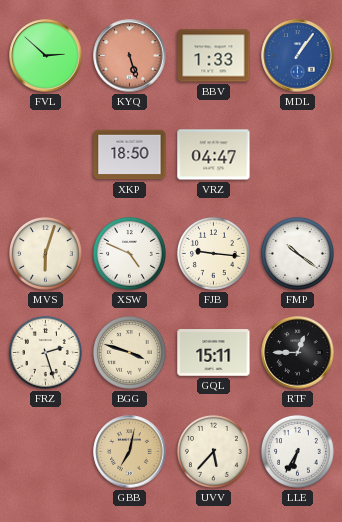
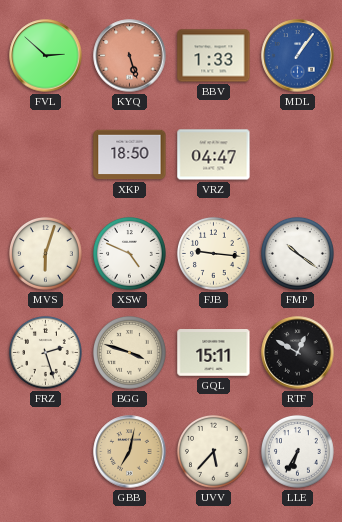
RTF: 12:45 -> 12:50 (298, 353)
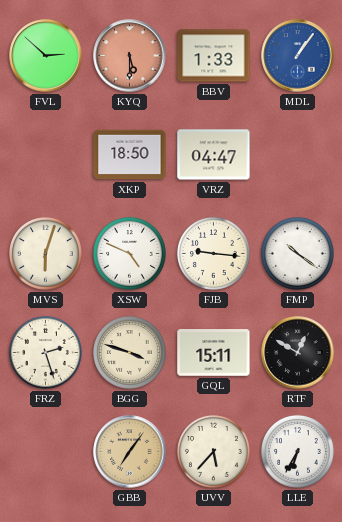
KYQ: 5:27 -> 5:30 (130, 56)
GBB: 7:02 -> 7:06 (130, 452)
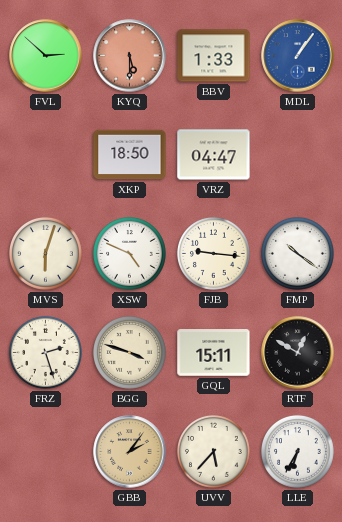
GBB: 7:06 -> 2:06 (130, 452)
